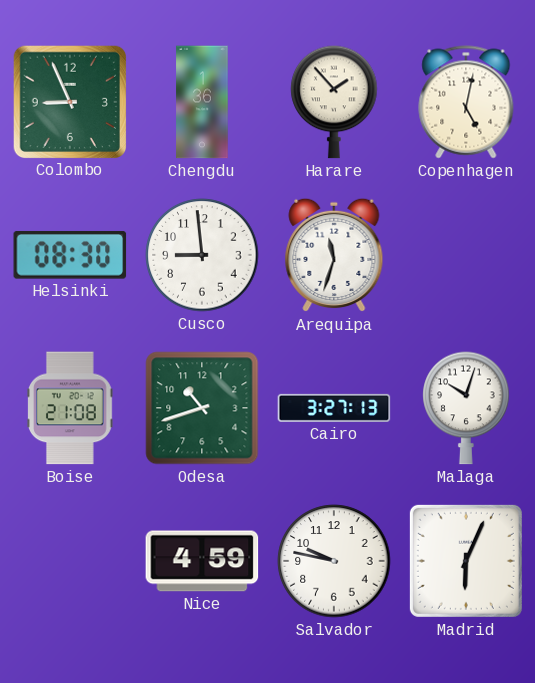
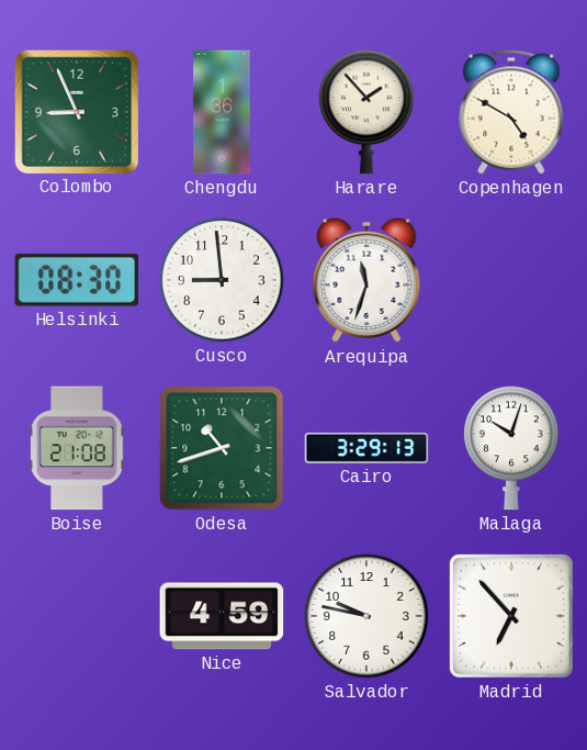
Copenhagen: 5:02 -> 4:50 (511, 112)
Cairo: 3:27 -> 3:29 (366, 448)
Madrid: 6:04 -> 6:53 (511, 616)
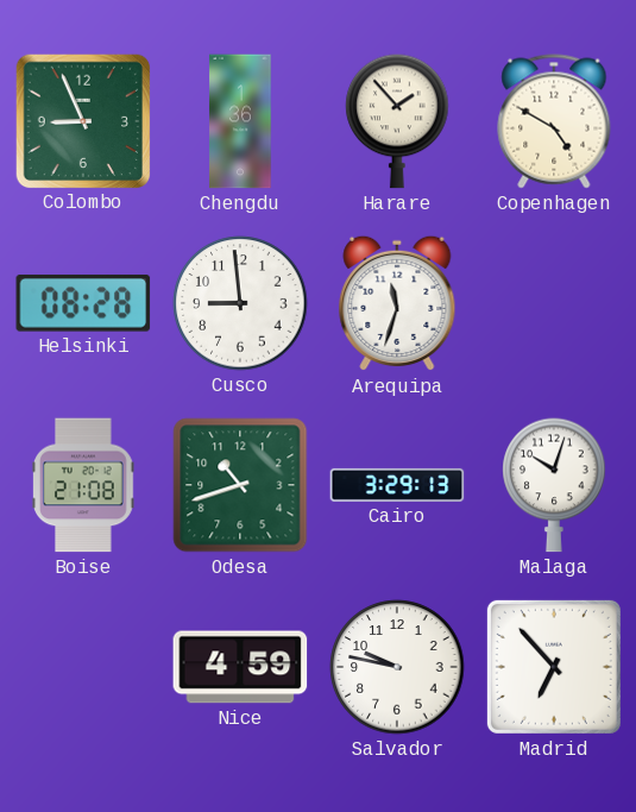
Helsinki: 08:30 -> 08:28 (83, 303)
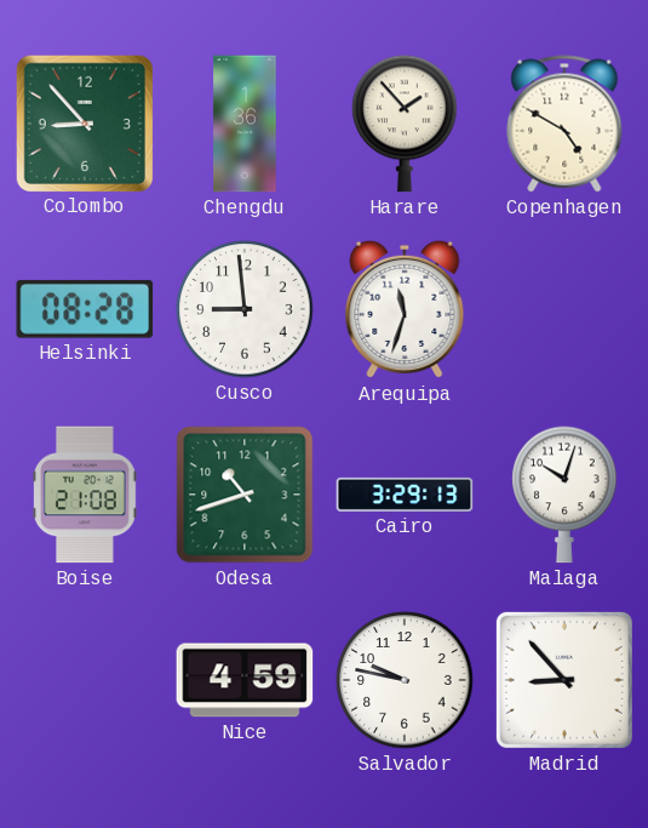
Colombo: 8:56 -> 8:53 (84, 122)
Madrid: 6:53 -> 8:53 (564, 680)
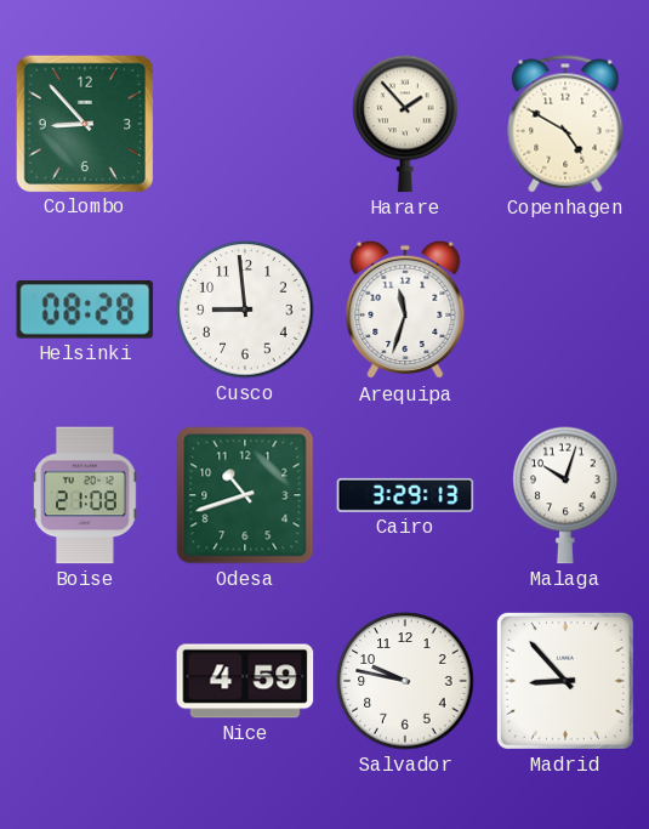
Chengdu: 1:36 -> none (245, 124)
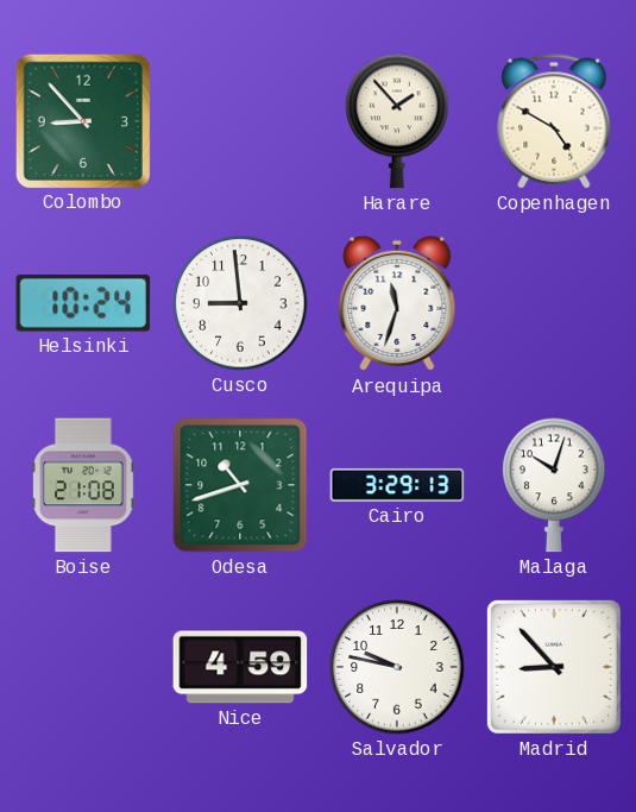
Helsinki: 08:28 -> 10:24 (83, 303)
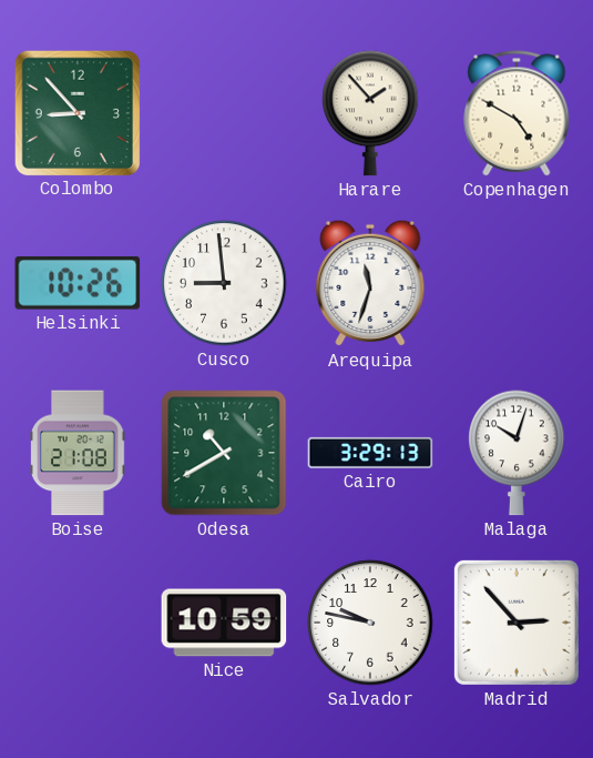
Helsinki: 10:24 -> 10:26 (78, 283)
Odesa: 10:42 -> 10:40 (224, 453)
Nice: 4:59 -> 10:59 (224, 623)
Madrid: 8:53 -> 2:53 (517, 623)
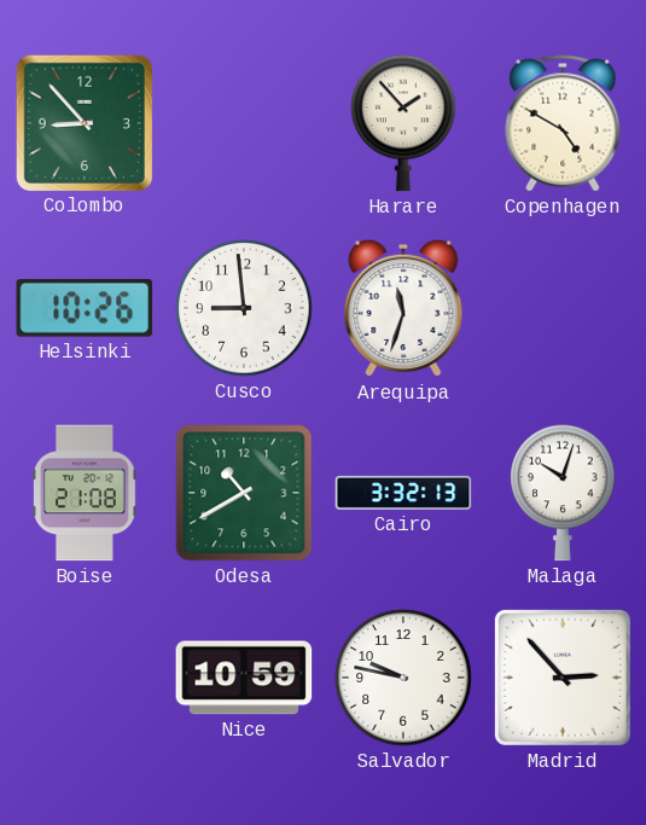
Cairo: 3:29 -> 3:32 (403, 493)
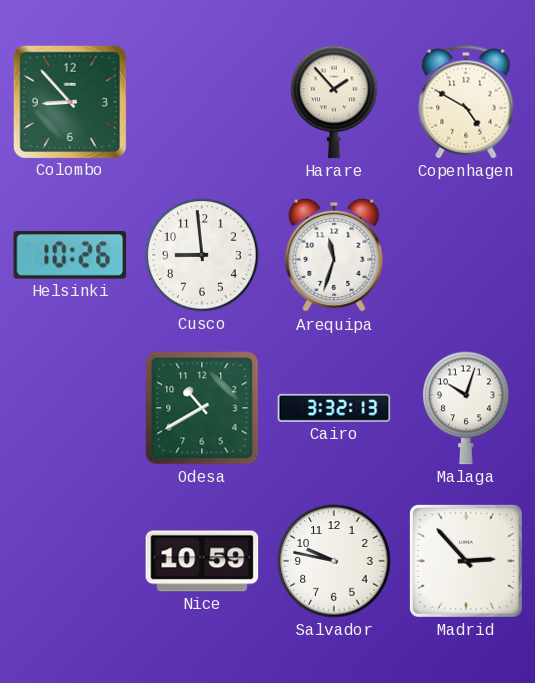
Boise: 21:08 -> none (86, 493)
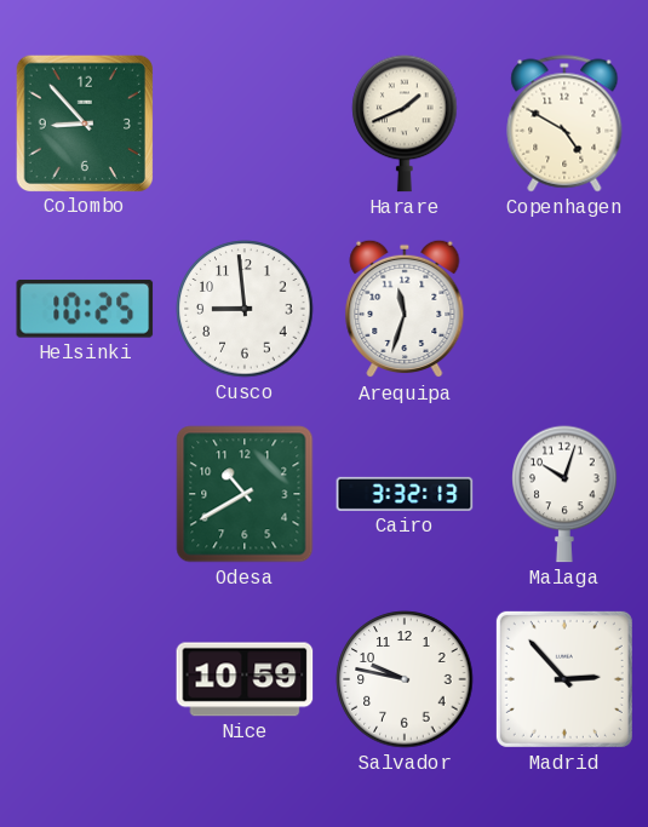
Harare: 1:53 -> 1:41 (405, 124)
Helsinki: 10:26 -> 10:25 (85, 309)
